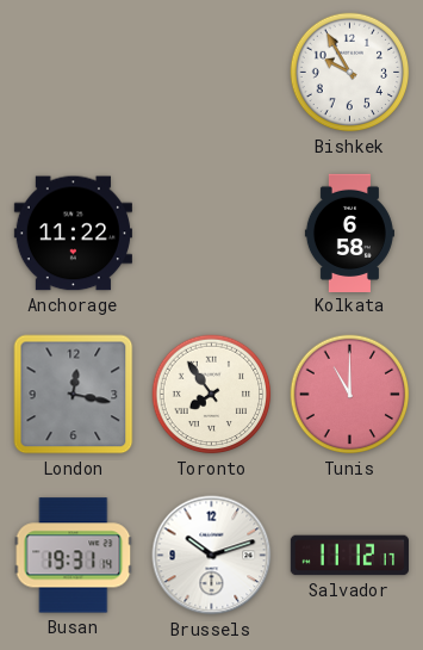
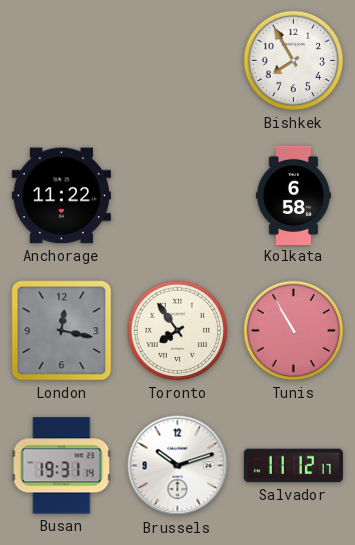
Bishkek: 9:55 -> 7:55 (294, 61)
Tunis: 11:00 -> 10:55 (294, 331)
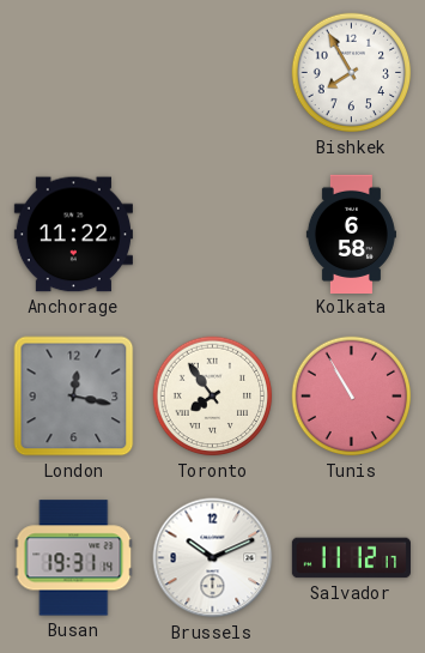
Brussels: 10:12 -> 10:11 (213, 558)
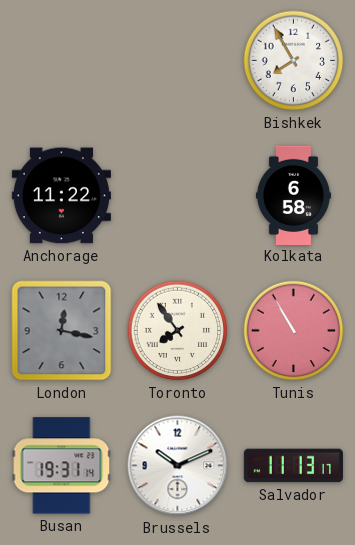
Salvador: 11:12 -> 11:13 (293, 466)
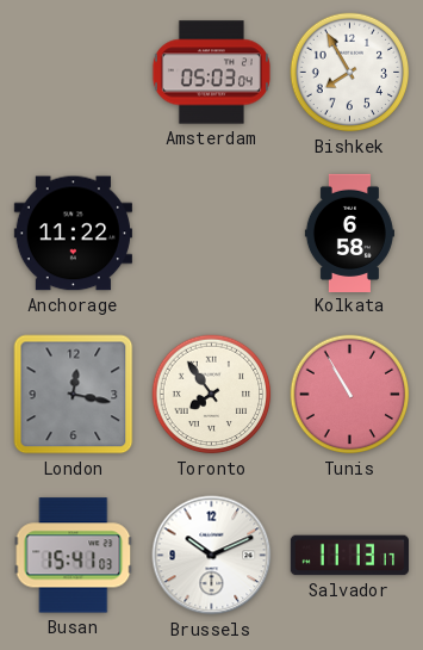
Amsterdam: none -> 05:03 (211, 73)
Busan: 19:31 -> 15:41 (74, 556)
